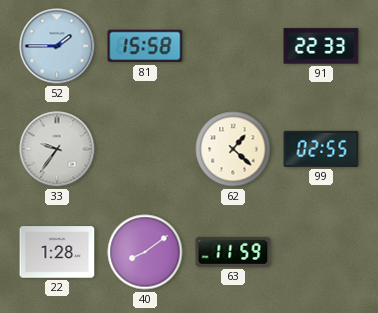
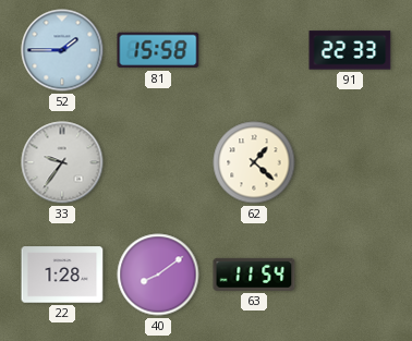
99: 02:55 -> none (321, 149)
63: 11:59 -> 11:54 (254, 275)
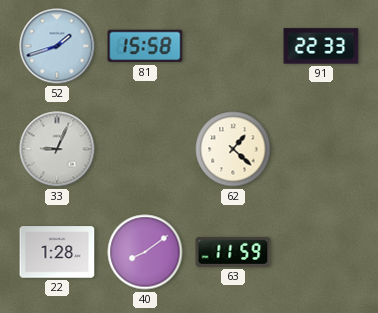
52: 1:45 -> 1:42 (57, 46)
33: 9:36 -> 9:04 (57, 149)
63: 11:54 -> 11:59 (233, 252)
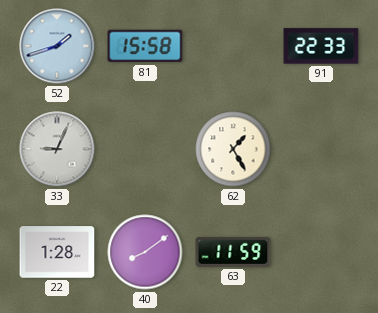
62: 1:22 -> 1:25 (233, 149)
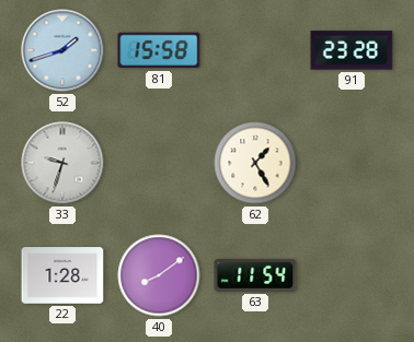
91: 22:33 -> 23:28 (352, 50)
33: 9:04 -> 9:33 (62, 163)
63: 11:59 -> 11:54 (255, 275)
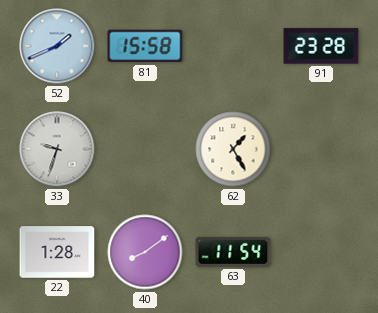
52: 1:42 -> 1:41 (57, 46)
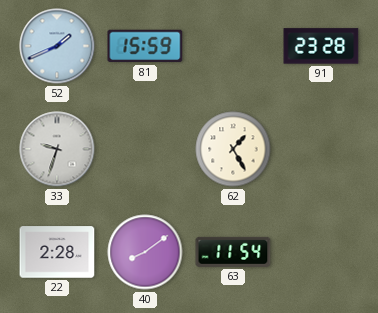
81: 15:58 -> 15:59 (145, 46)
22: 1:28 -> 2:28 (57, 252)
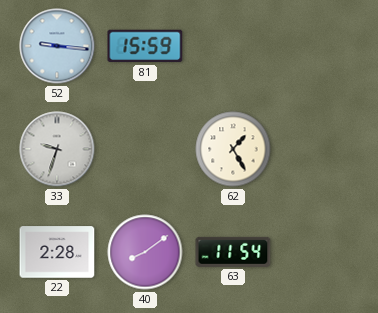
52: 1:41 -> 9:16 (57, 46)
91: 23:28 -> none (321, 46)
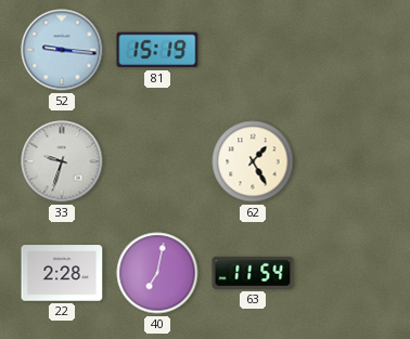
81: 15:59 -> 15:19 (157, 50)
40: 8:09 -> 7:02 (157, 273)
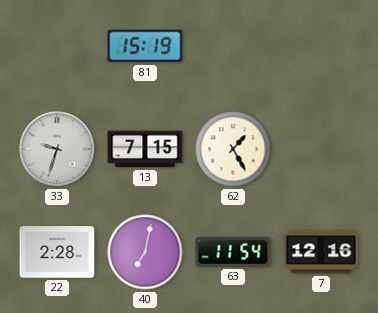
52: 9:16 -> none (62, 50)
13: none -> 7:15 (145, 149)
7: none -> 12:16 (321, 252)
